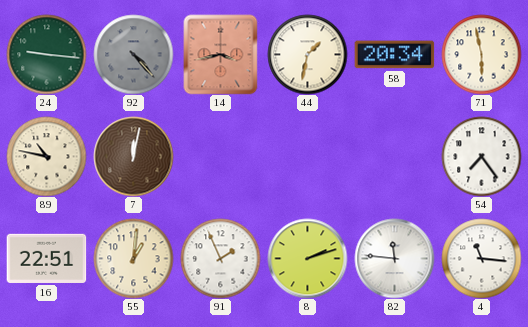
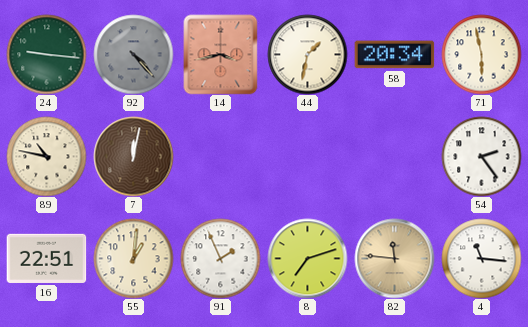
54: 7:24 -> 2:24 (481, 156)
8: 2:12 -> 7:12 (307, 258)
82 dial: white -> champagne (394, 258)
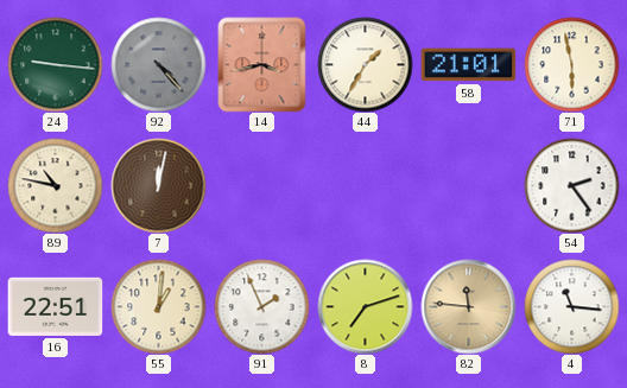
44: 1:32 -> 1:35 (365, 64)
58: 20:34 -> 21:01 (468, 65)
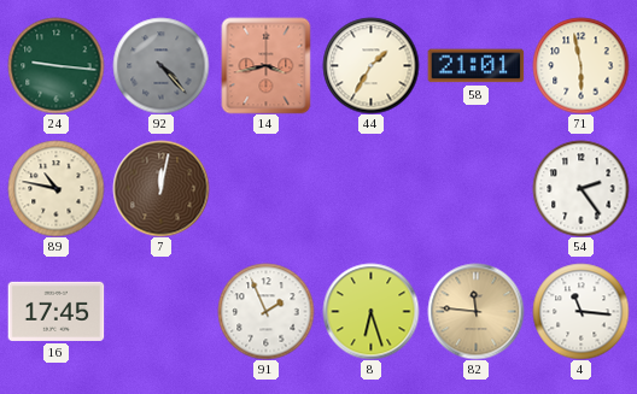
16: 22:51 -> 17:45 (55, 311)
55: 1:01 -> none (158, 306)
8: 7:12 -> 6:27 (370, 311)
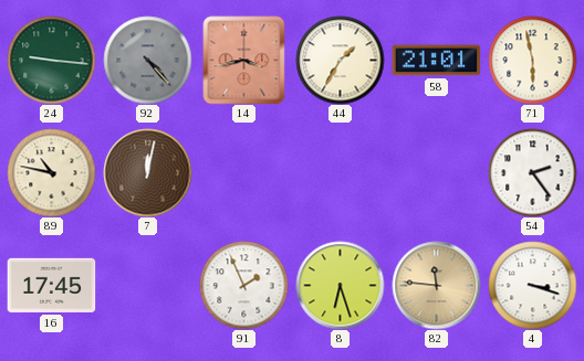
4: 11:16 -> 3:18 (532, 285)
